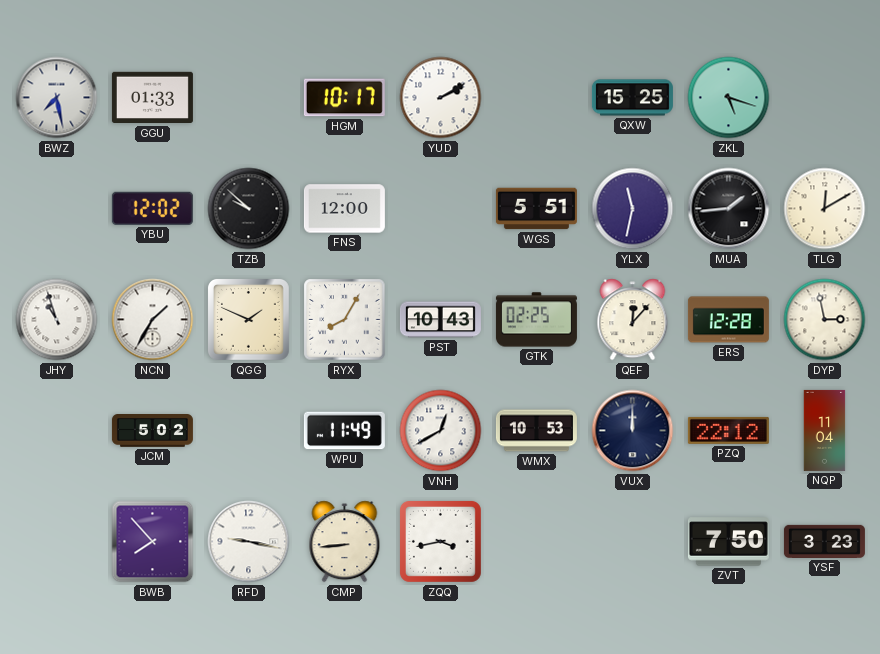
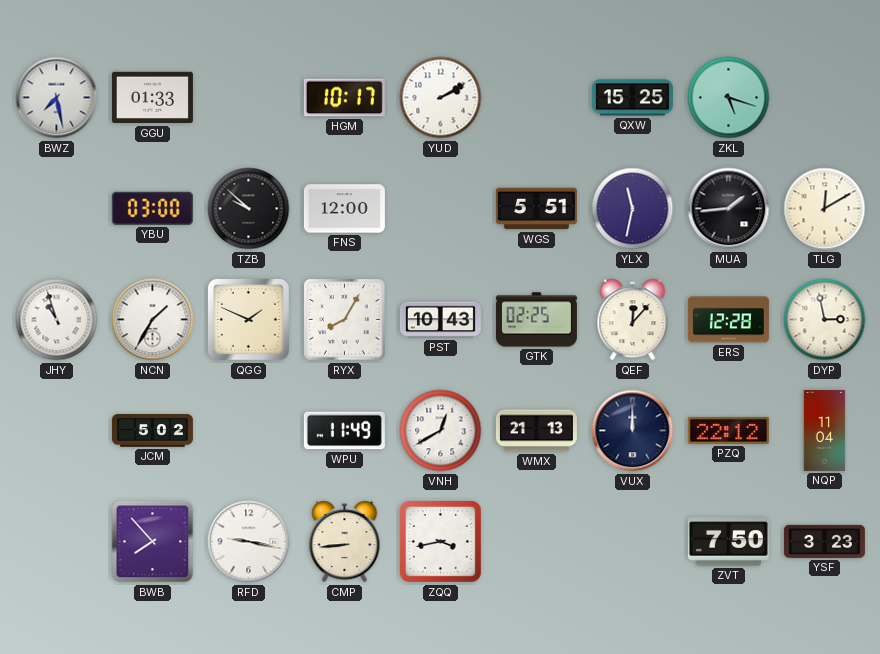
YBU: 12:02 -> 03:00 (152, 208)
WMX: 10:53 -> 21:13 (536, 431)
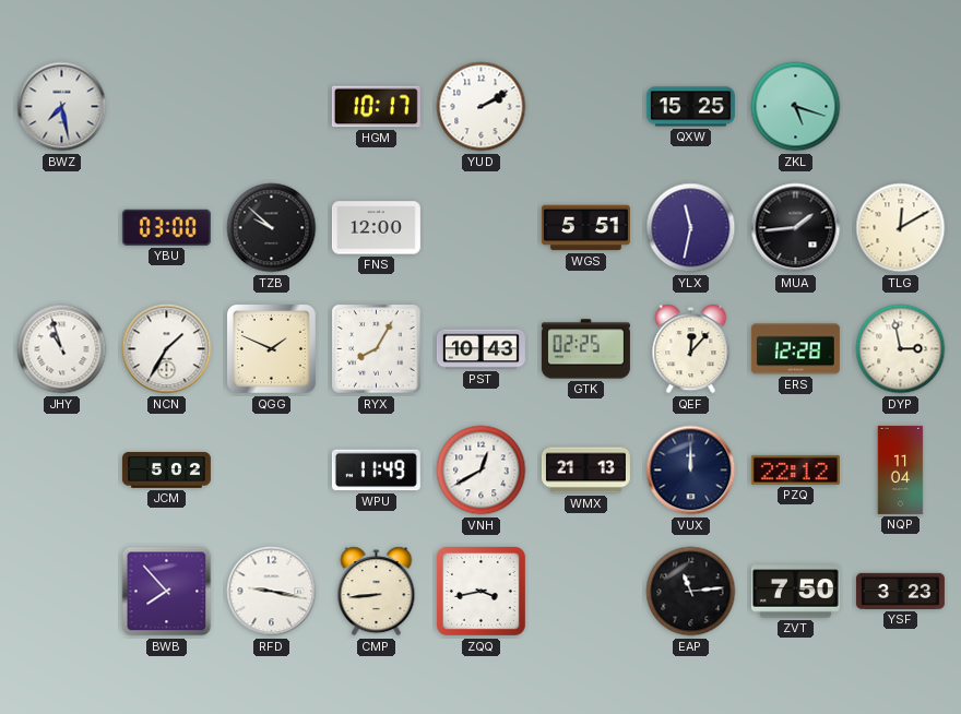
GGU: 01:33 -> none (152, 98)
EAP: none -> 11:14 (691, 592)
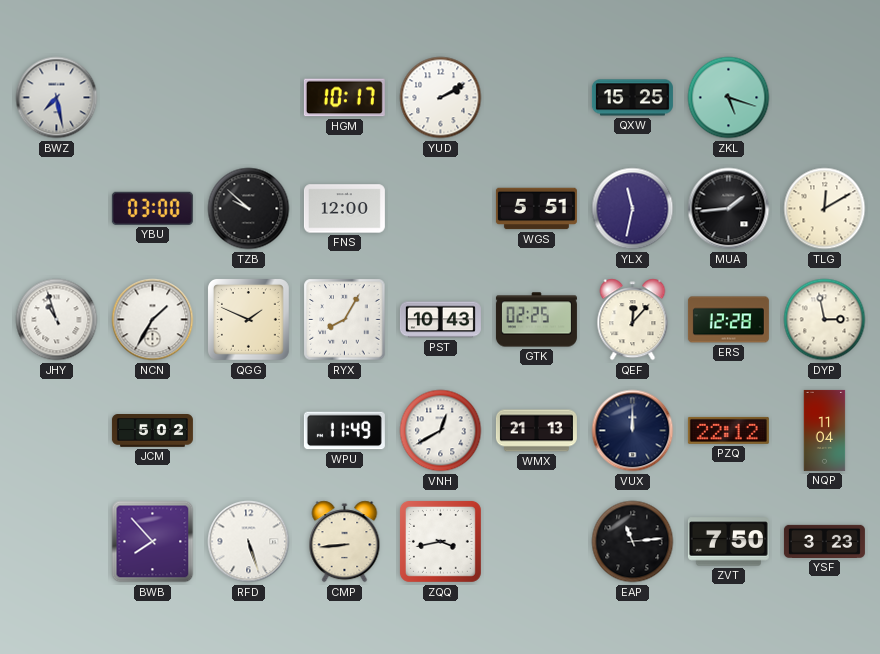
RFD: 9:17 -> 5:27 (249, 542)
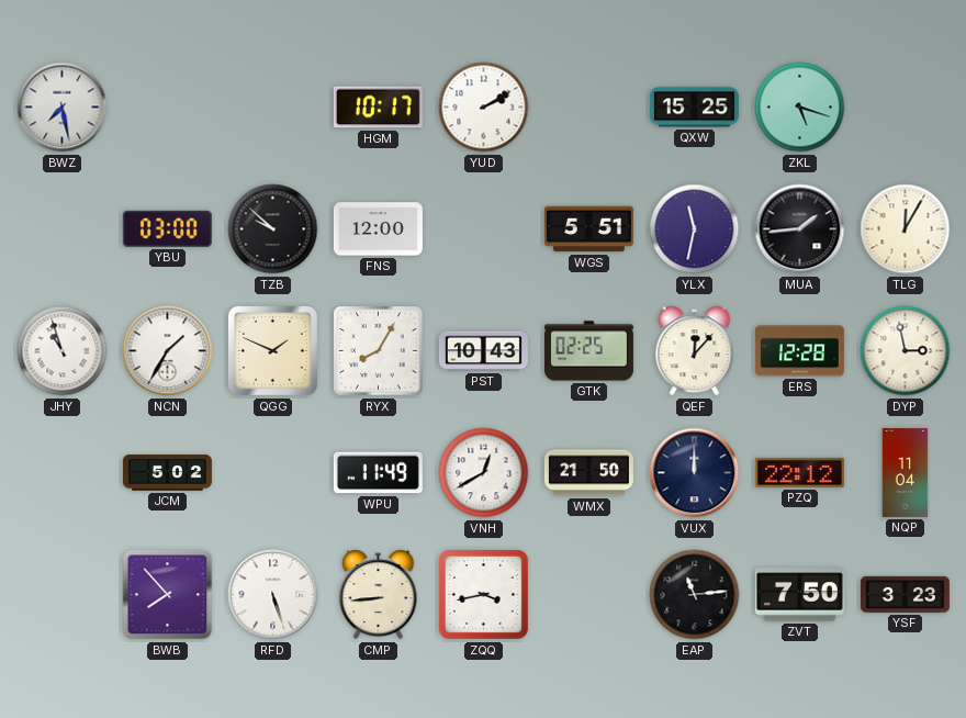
TLG: 12:10 -> 12:05 (906, 229)
WMX: 21:13 -> 21:50 (588, 473)
